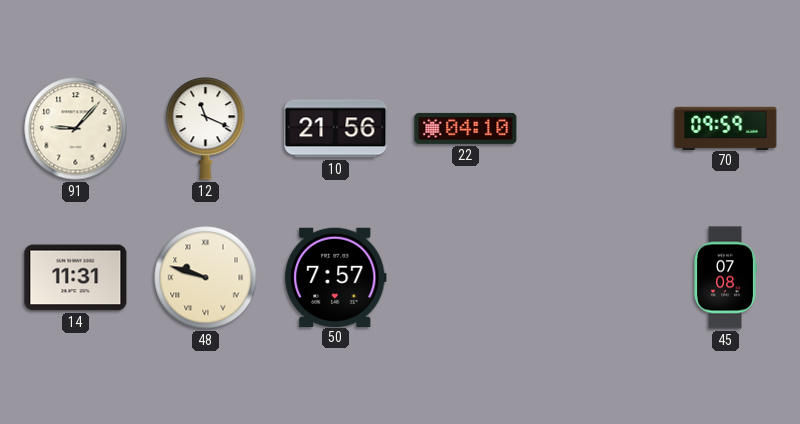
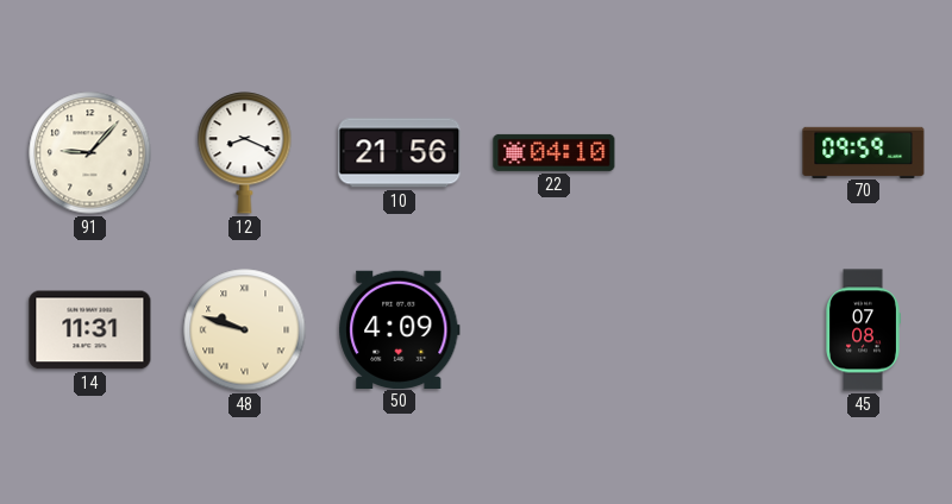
12: 11:19 -> 8:19 (245, 153)
50: 7:57 -> 4:09 (400, 329)
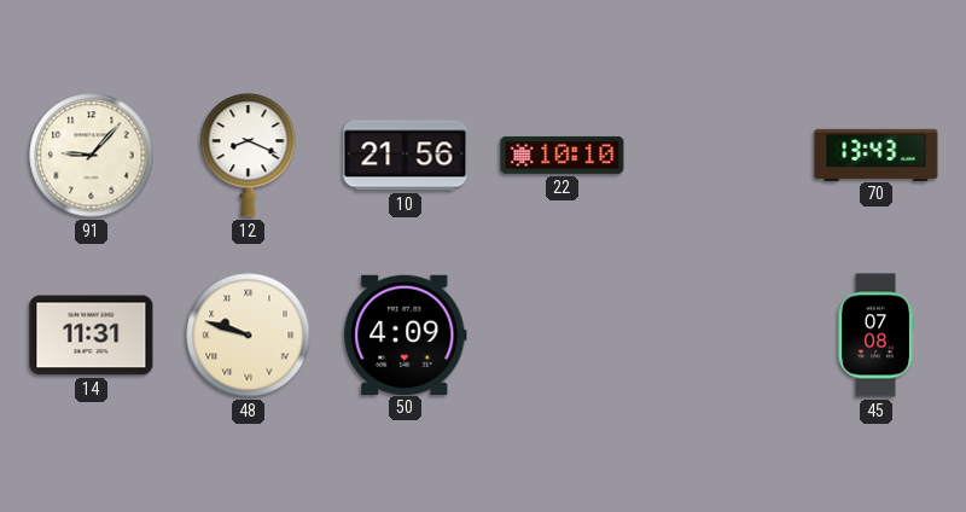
22: 04:10 -> 10:10 (563, 155)
70: 09:59 -> 13:43 (877, 155)
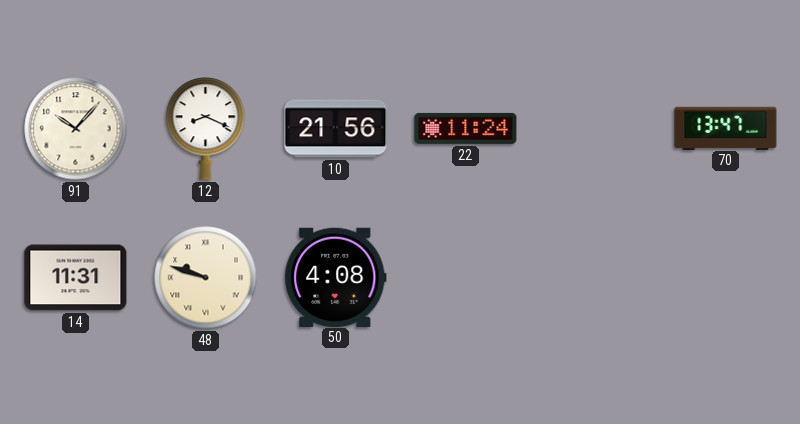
91: 9:07 -> 10:07 (76, 129)
22: 10:10 -> 11:24 (466, 128)
70: 13:43 -> 13:47 (726, 128)
50: 4:09 -> 4:08 (336, 277)
45: 07:08 -> none (875, 336)
